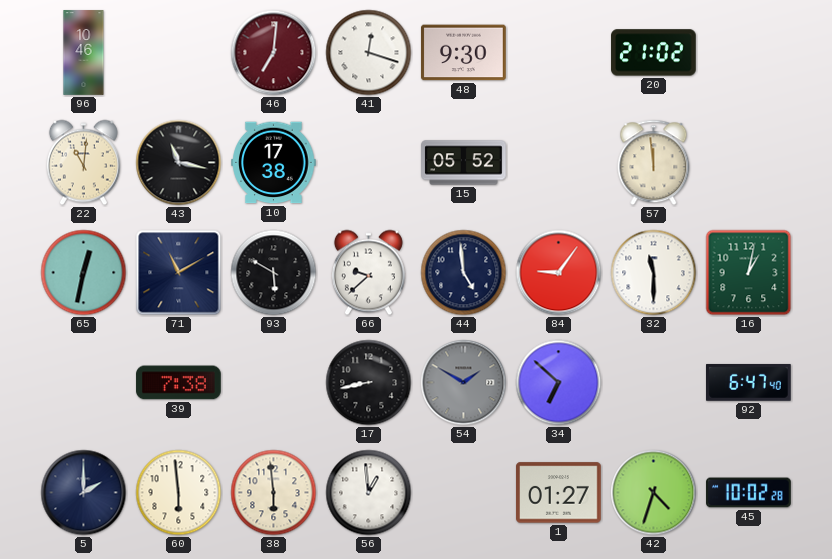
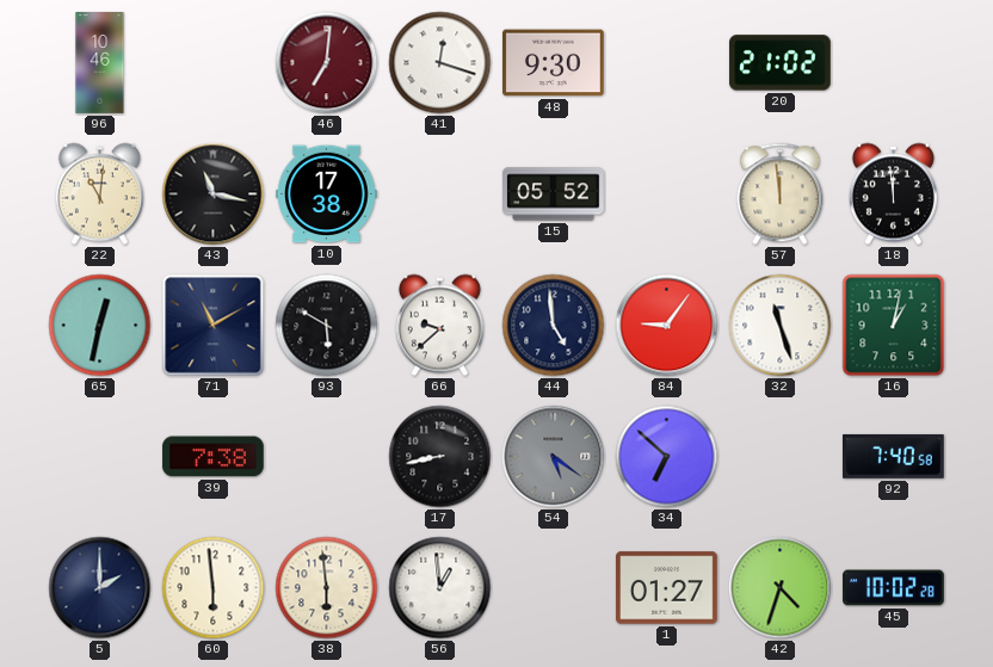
18: none -> 11:59 (893, 194)
32: 11:30 -> 11:27 (781, 326)
54: 1:50 -> 5:21 (554, 457)
92: 6:47 -> 7:40 (894, 457)
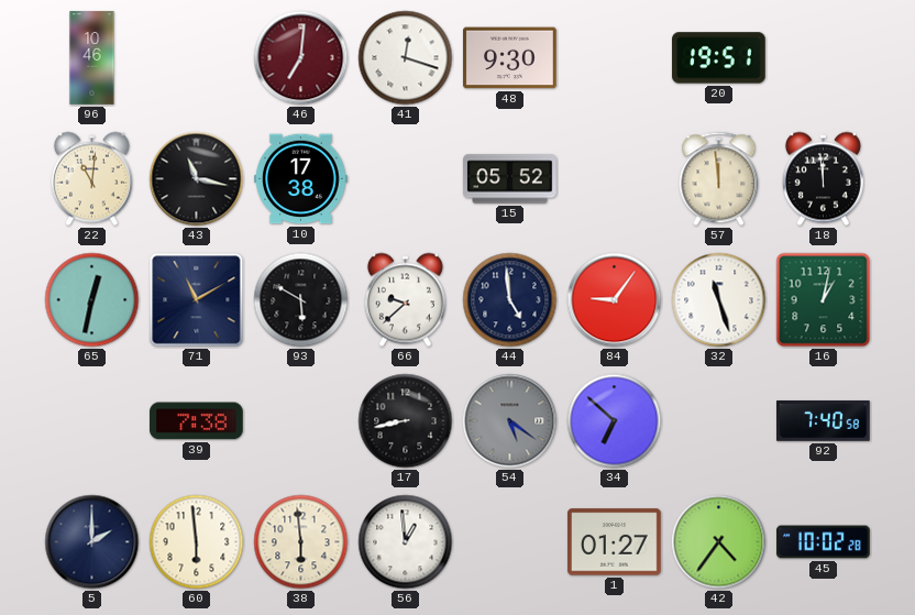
20: 21:02 -> 19:51 (719, 58)
42: 4:33 -> 4:36 (719, 542)
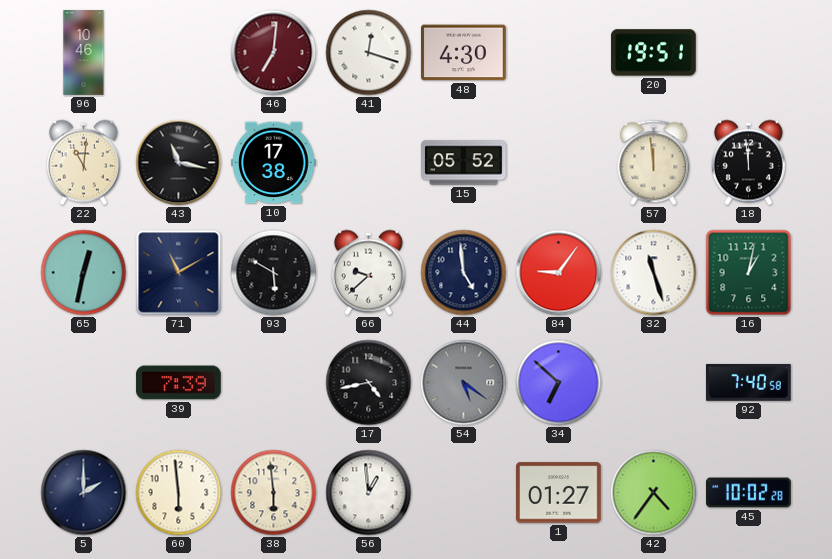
48: 9:30 -> 4:30 (464, 53)
39: 7:38 -> 7:39 (179, 383)
17: 8:43 -> 4:43 (369, 383)
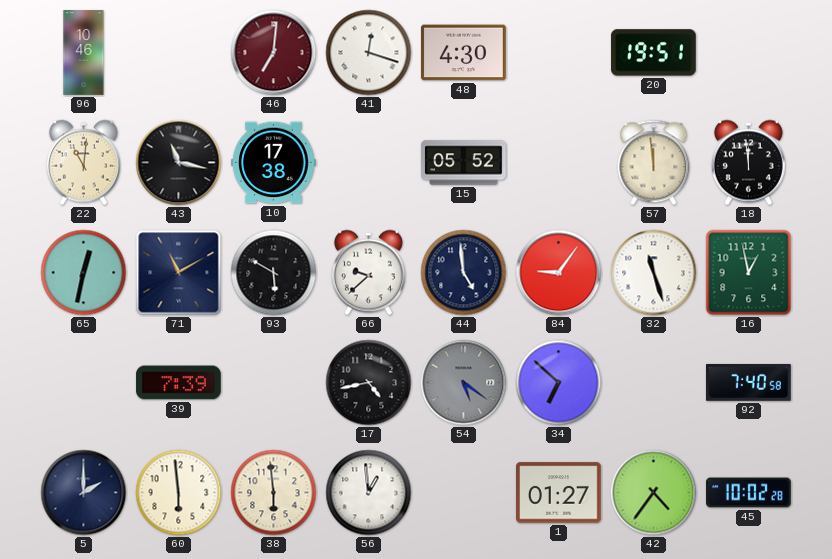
16: 1:02 -> 12:58 (749, 273)
